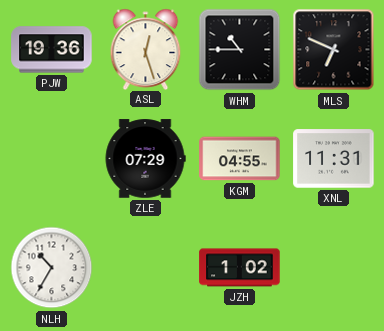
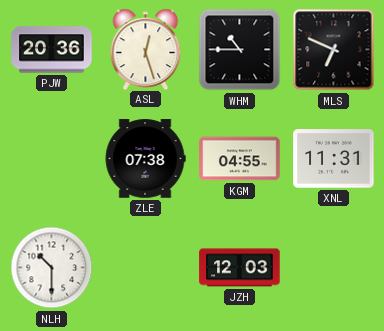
PJW: 19:36 -> 20:36 (52, 50)
ZLE: 07:29 -> 07:38 (145, 159)
NLH: 10:35 -> 10:30 (52, 268)
JZH: 1:02 -> 12:03 (240, 268)
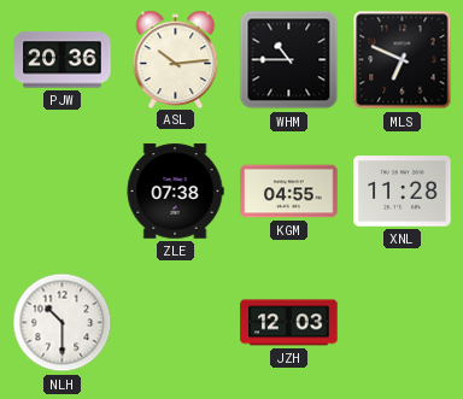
ASL: 12:27 -> 10:14 (176, 59)
XNL: 11:31 -> 11:28 (403, 192)
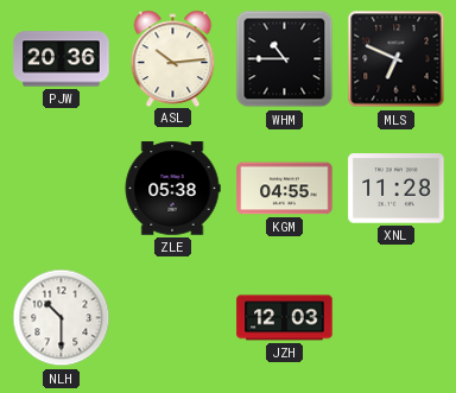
ZLE: 07:38 -> 05:38 (172, 189)
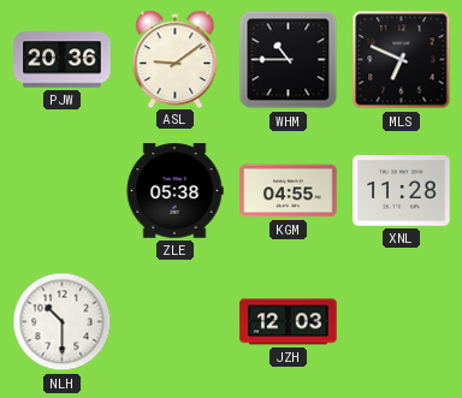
ASL: 10:14 -> 9:09 (176, 59)
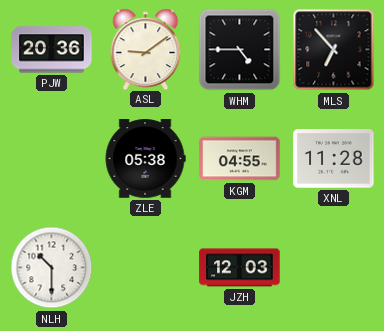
WHM: 10:45 -> 4:45 (240, 50)
MLS: 6:49 -> 6:53 (334, 50)
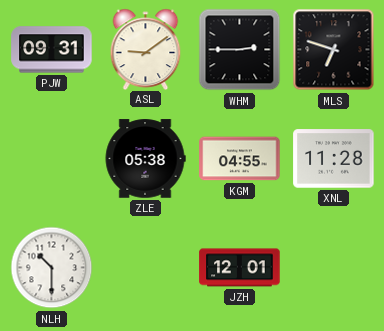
PJW: 20:36 -> 09:31 (52, 50)
WHM: 4:45 -> 2:45 (240, 50)
MLS: 6:53 -> 6:48 (334, 50)
JZH: 12:03 -> 12:01 (240, 268)
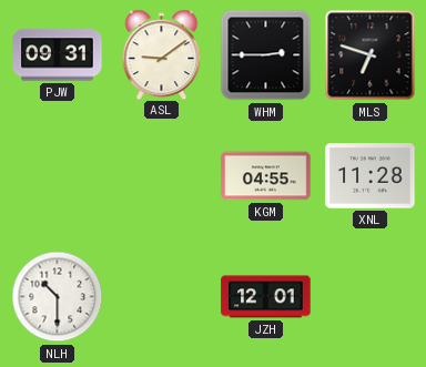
ZLE: 05:38 -> none (145, 159)
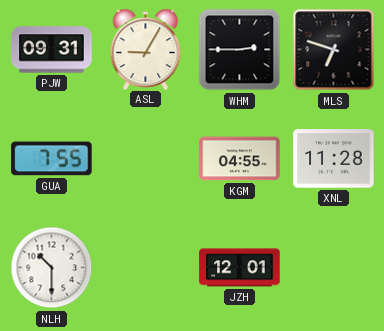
ASL: 9:09 -> 9:05 (146, 49)
GUA: none -> 7:55 (52, 159)
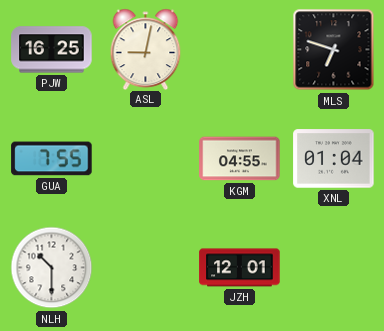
PJW: 09:31 -> 16:25 (52, 50)
ASL: 9:05 -> 9:02 (146, 49)
WHM: 2:45 -> none (240, 50)
XNL: 11:28 -> 01:04 (334, 159)
